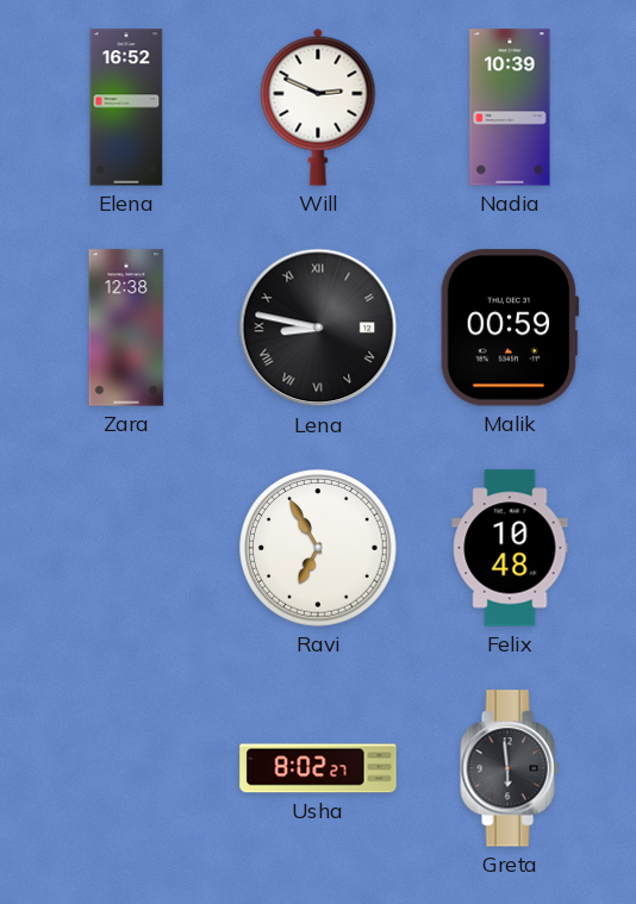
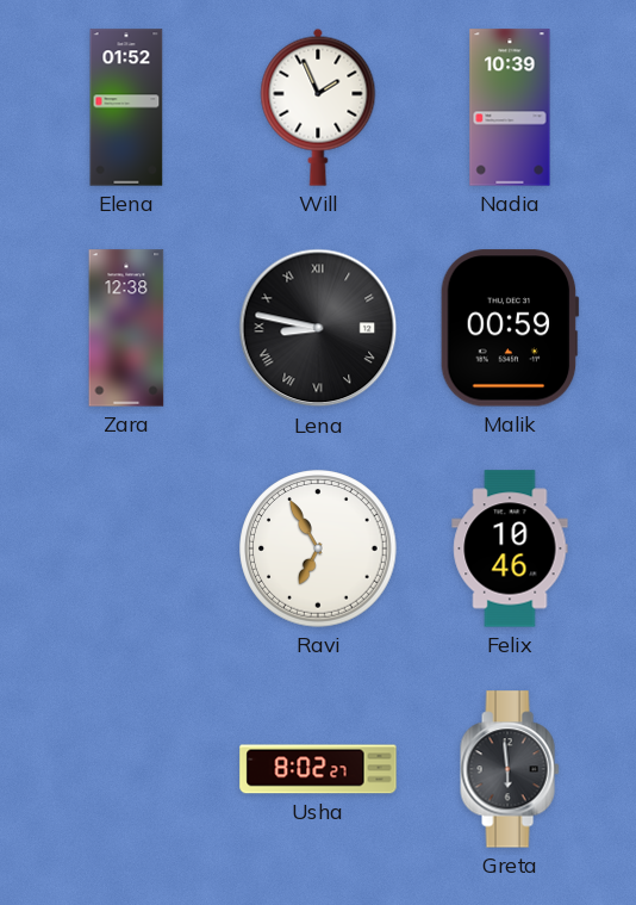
Elena: 16:52 -> 01:52 (126, 107)
Will: 2:49 -> 1:56 (318, 107)
Felix: 10:48 -> 10:46 (510, 548)
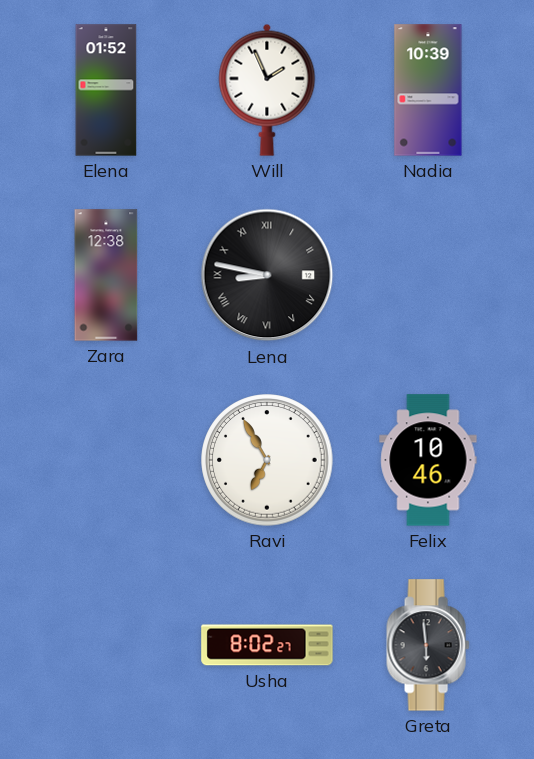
Malik: 00:59 -> none (510, 328)
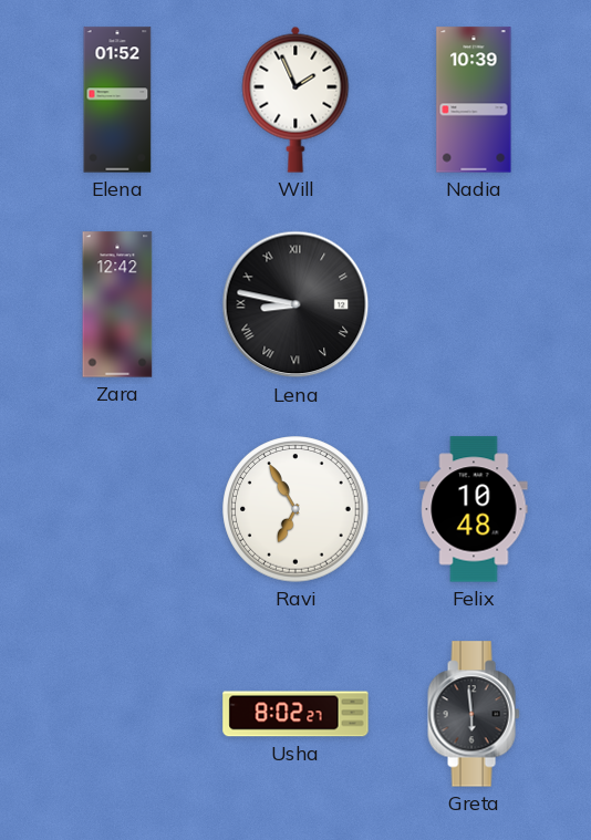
Zara: 12:38 -> 12:42 (117, 304)
Felix: 10:46 -> 10:48 (474, 509)
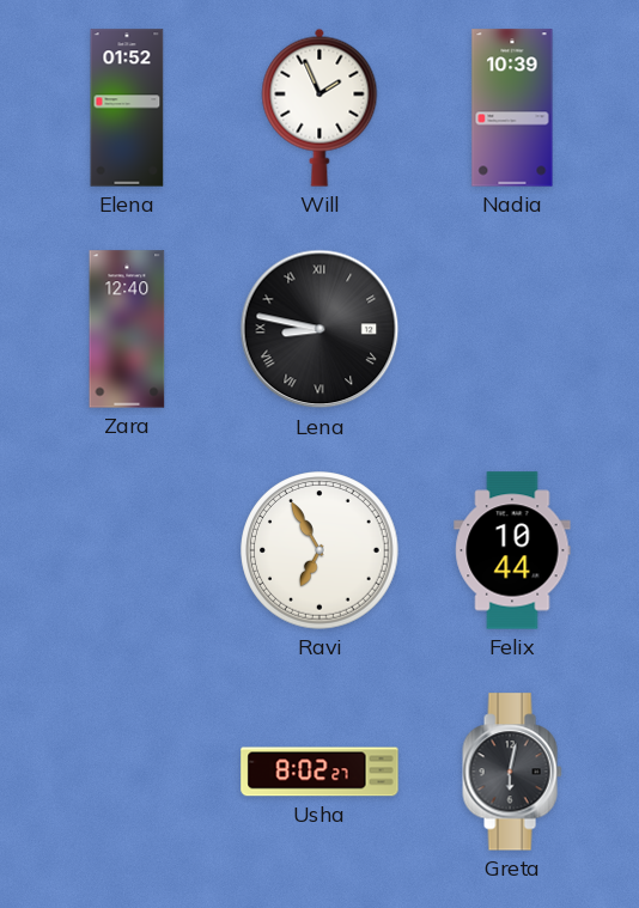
Zara: 12:42 -> 12:40 (127, 329)
Felix: 10:48 -> 10:44 (512, 550)
Greta: 5:59 -> 6:02 (512, 772)
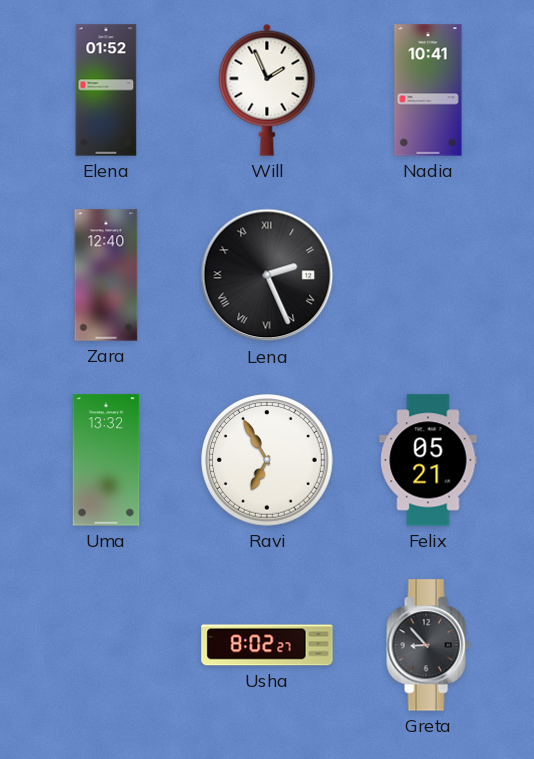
Nadia: 10:39 -> 10:41 (428, 90)
Lena: 8:47 -> 2:26 (267, 275)
Uma: none -> 13:32 (106, 460)
Felix: 10:44 -> 05:21 (428, 460)
Greta: 6:02 -> 8:53 (428, 645)
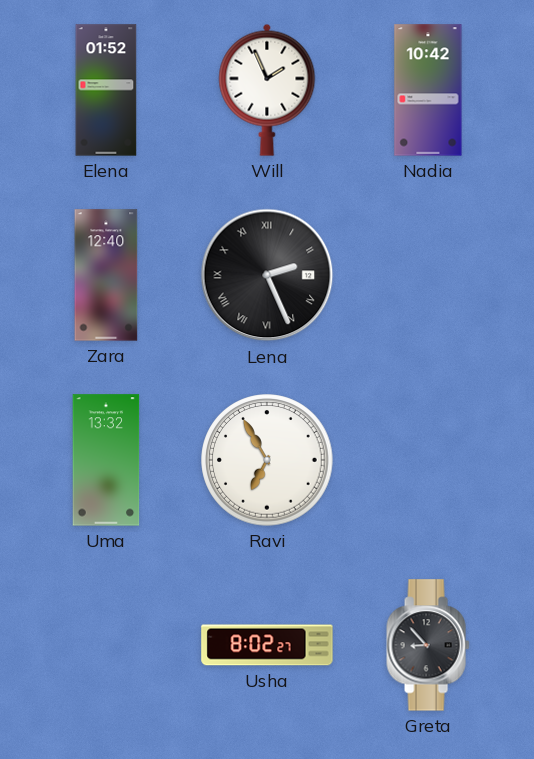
Nadia: 10:41 -> 10:42 (428, 90)
Felix: 05:21 -> none (428, 460)
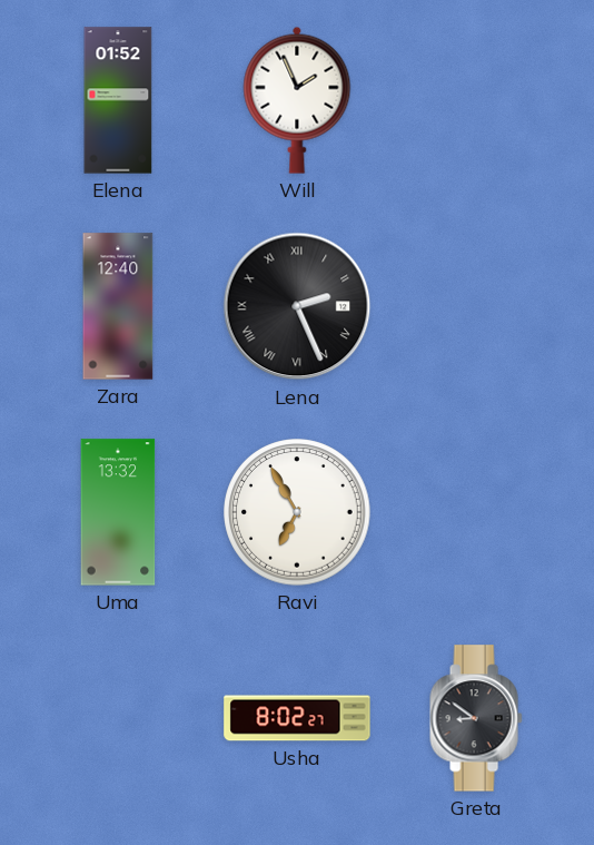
Nadia: 10:42 -> none (428, 90)
Greta: 8:53 -> 8:51 (476, 718)
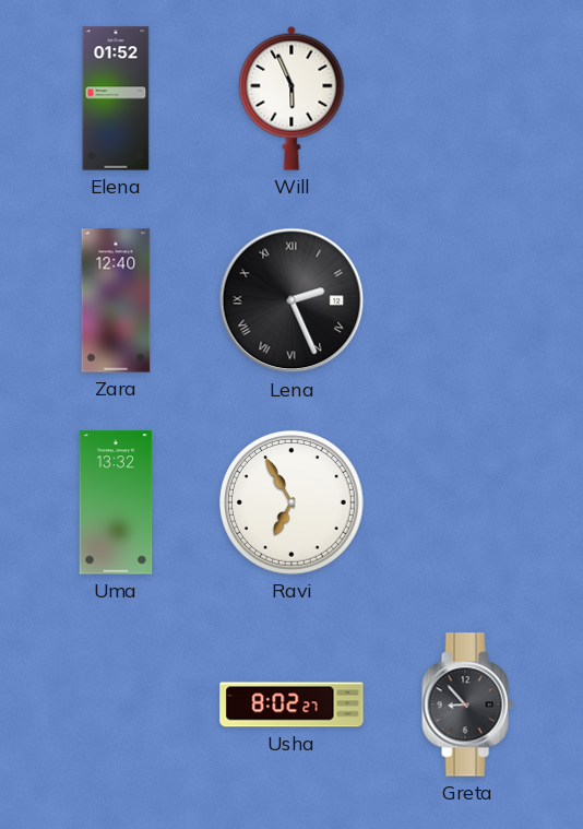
Will: 1:56 -> 5:56 (291, 98)
Greta: 8:51 -> 8:53 (467, 704)
